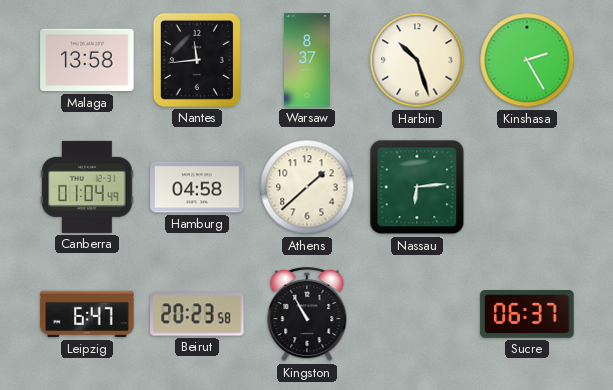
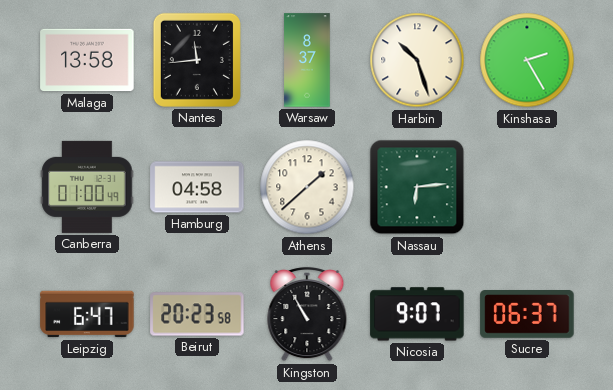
Canberra: 01:04 -> 01:00 (87, 187)
Nicosia: none -> 9:07 (417, 314)
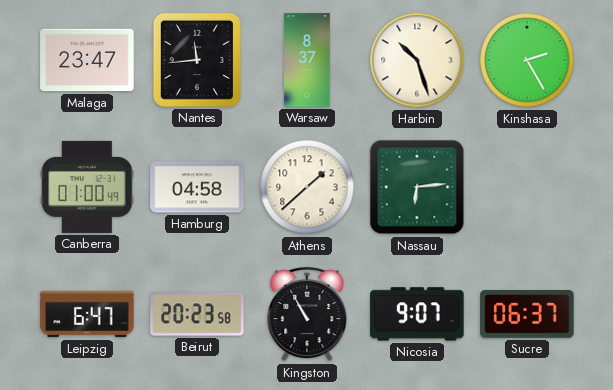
Malaga: 13:58 -> 23:47 (87, 60)
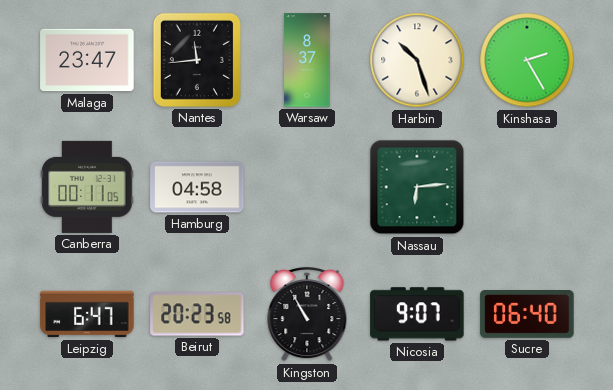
Canberra: 01:00 -> 00:11 (87, 187)
Athens: 1:38 -> none (307, 187)
Sucre: 06:37 -> 06:40 (527, 315)
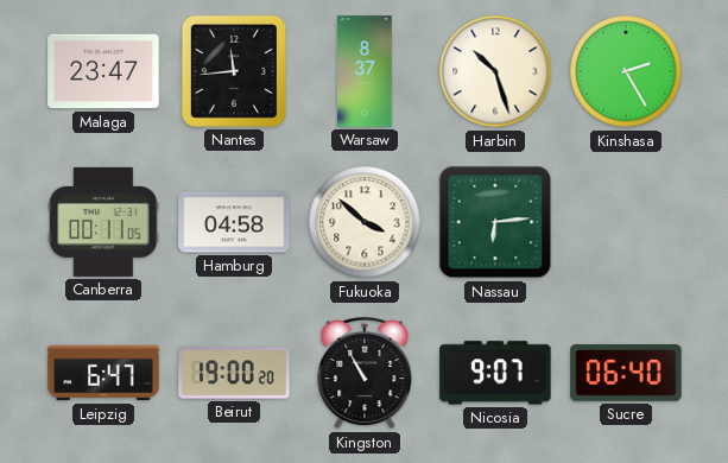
Fukuoka: none -> 3:52 (365, 222)
Beirut: 20:23 -> 19:00 (234, 373)
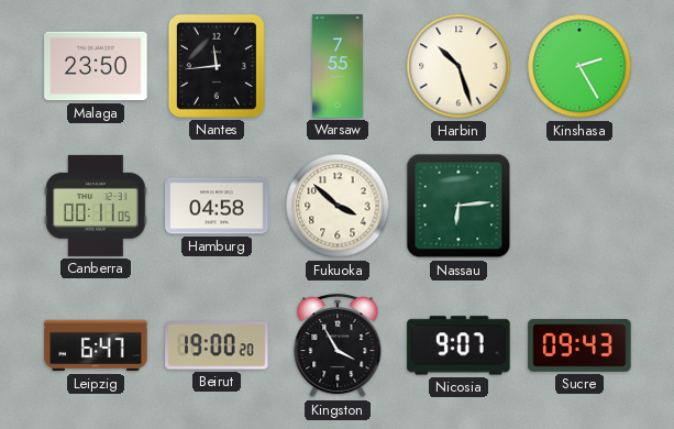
Malaga: 23:47 -> 23:50 (96, 66)
Warsaw: 8:37 -> 7:55 (338, 66)
Kingston: 10:55 -> 3:55 (338, 345)
Sucre: 06:40 -> 09:43 (579, 346)
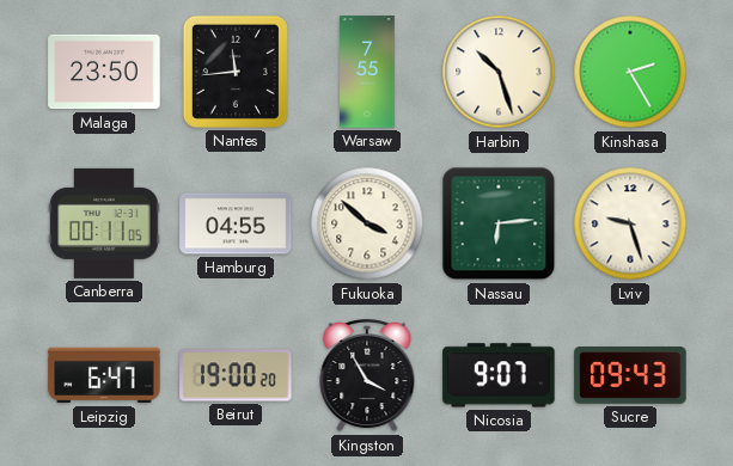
Hamburg: 04:58 -> 04:55 (236, 223)
Lviv: none -> 9:27 (630, 223)
